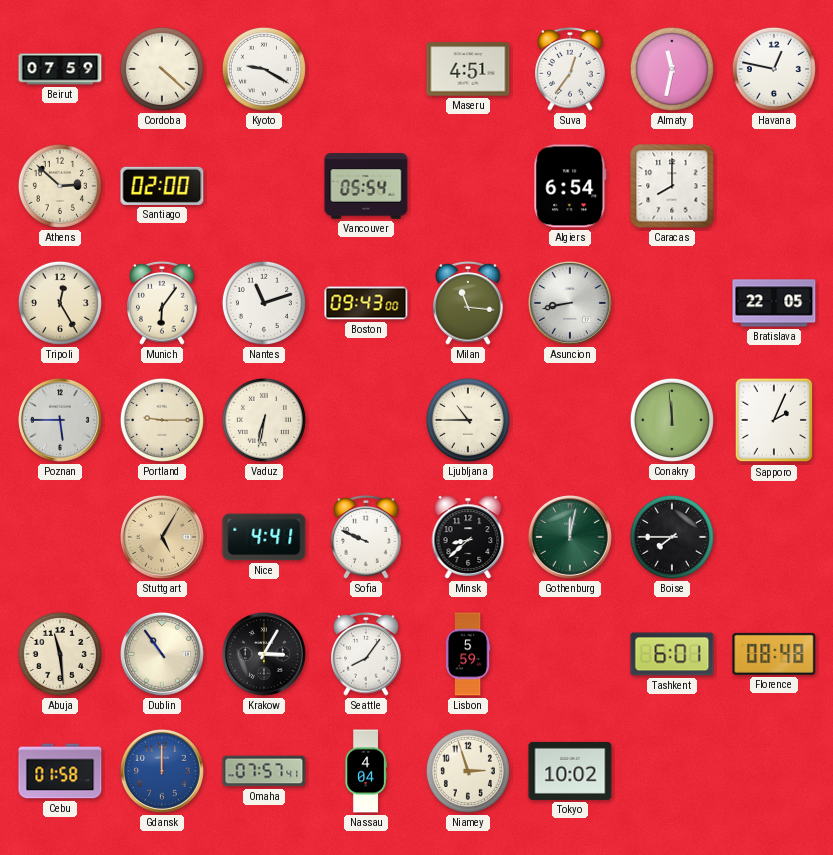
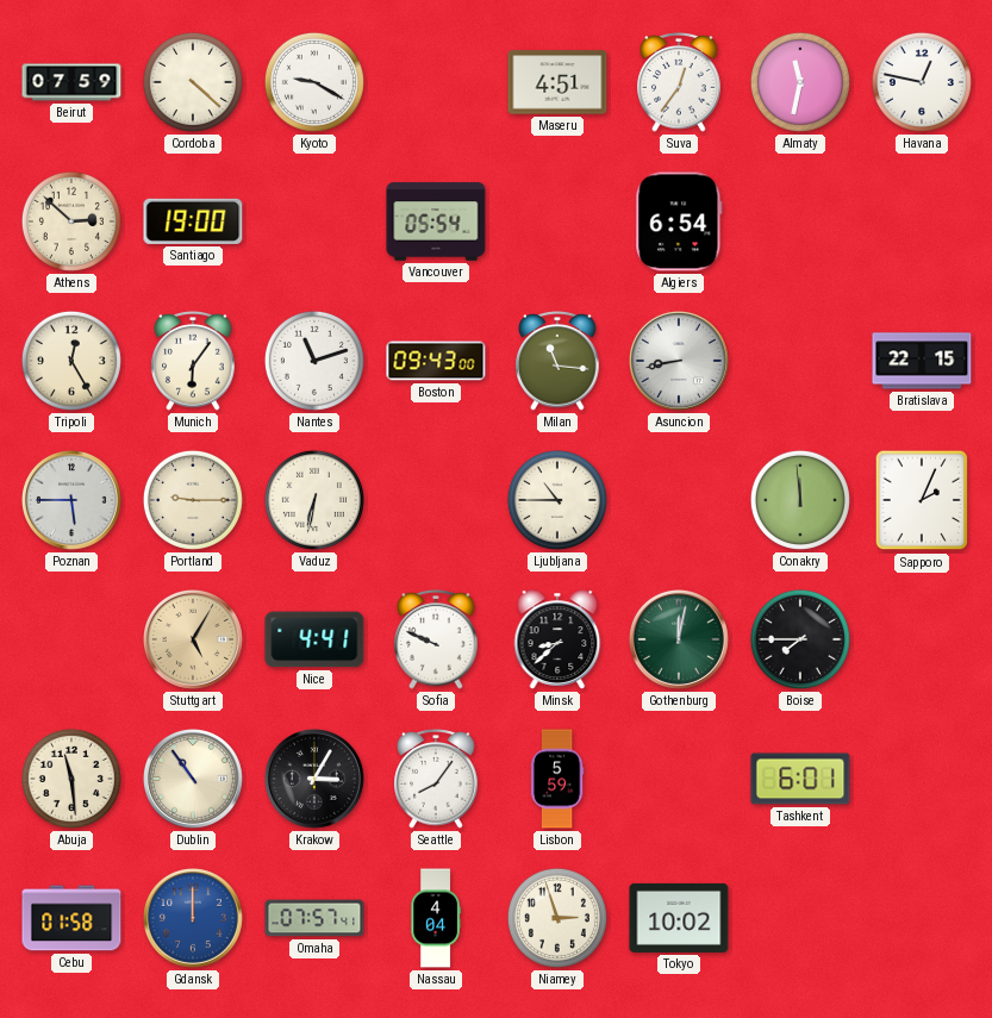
Santiago: 02:00 -> 19:00 (193, 221)
Caracas: 8:00 -> none (672, 186)
Bratislava: 22:05 -> 22:15 (922, 361)
Florence: 08:48 -> none (774, 654)
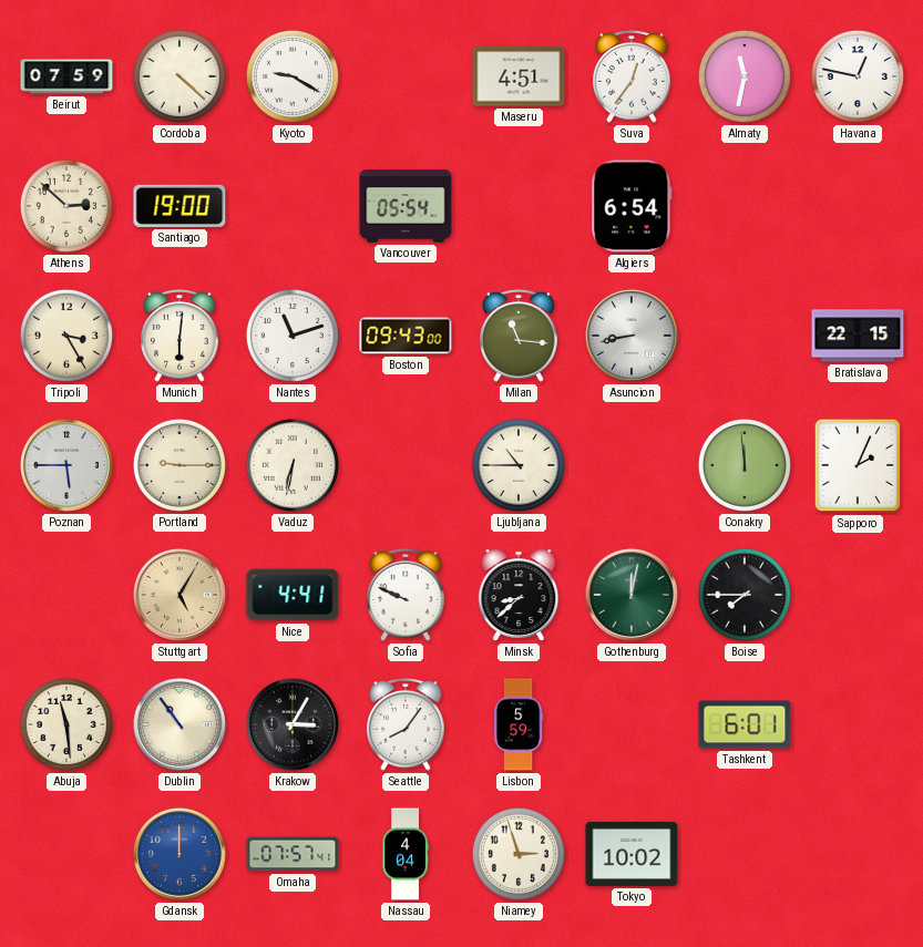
Tripoli: 12:25 -> 3:25 (66, 336)
Munich: 6:06 -> 6:01 (180, 337)
Cebu: 01:58 -> none (71, 918)
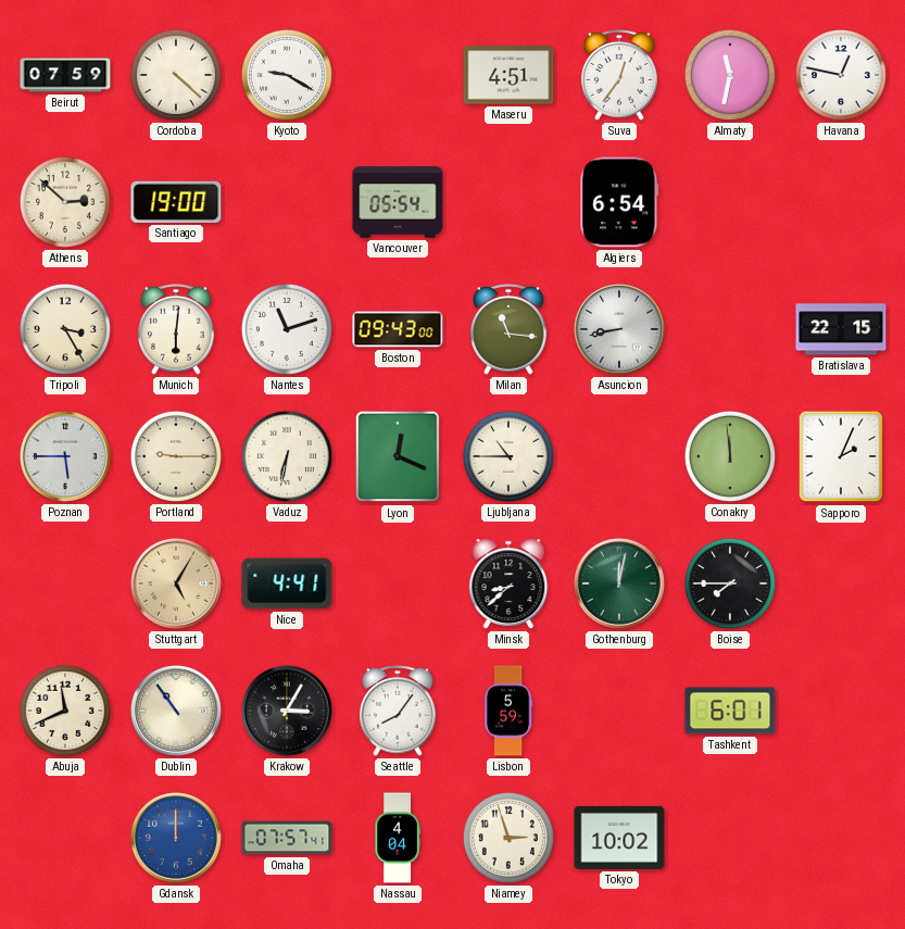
Lyon: none -> 12:19 (398, 456)
Sofia: 9:49 -> none (406, 596)
Abuja: 11:29 -> 11:41 (65, 711)
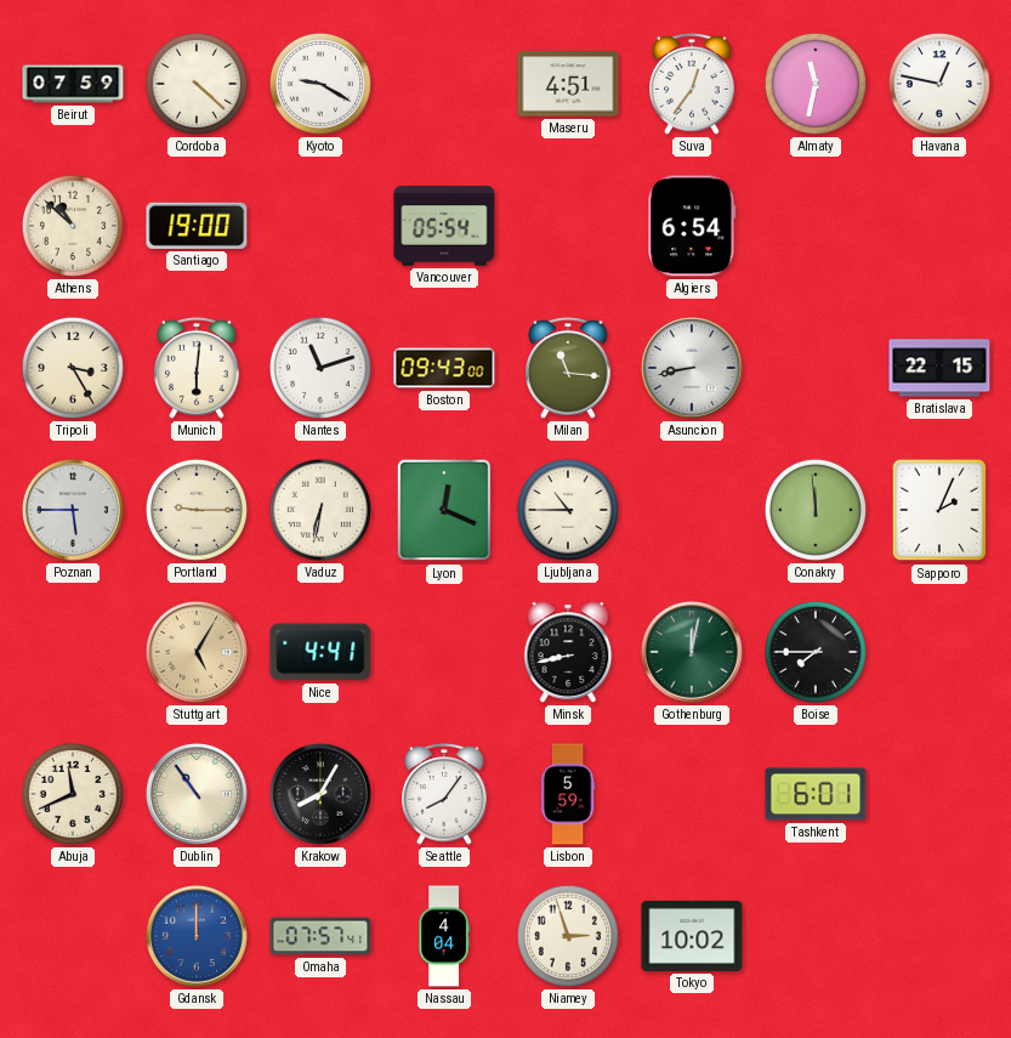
Athens: 2:52 -> 10:52 (73, 226)
Minsk: 8:38 -> 8:43 (568, 652)
Krakow: 3:05 -> 8:05 (320, 794)
